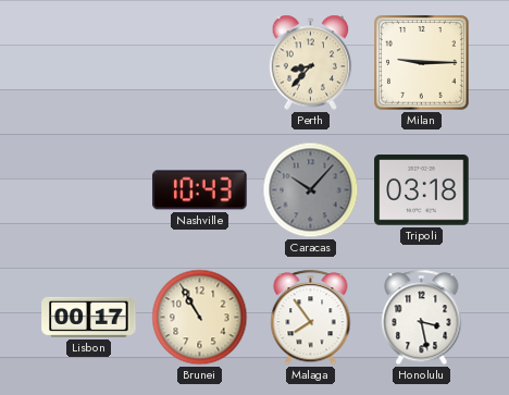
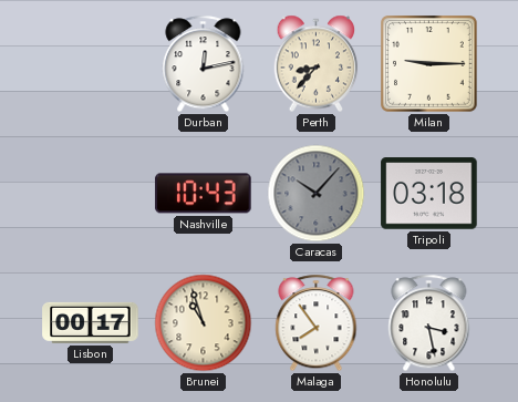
Durban: none -> 12:13 (204, 64)
Brunei: 10:55 -> 10:57 (204, 323)
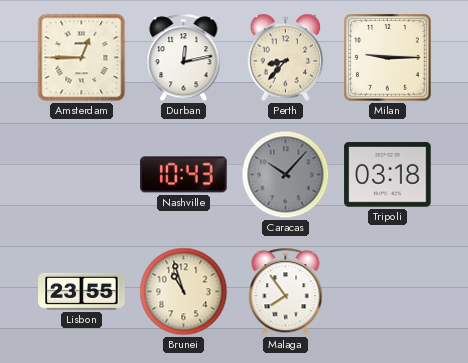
Amsterdam: none -> 12:45 (82, 58)
Lisbon: 00:17 -> 23:55 (82, 291)
Honolulu: 3:28 -> none (429, 323)
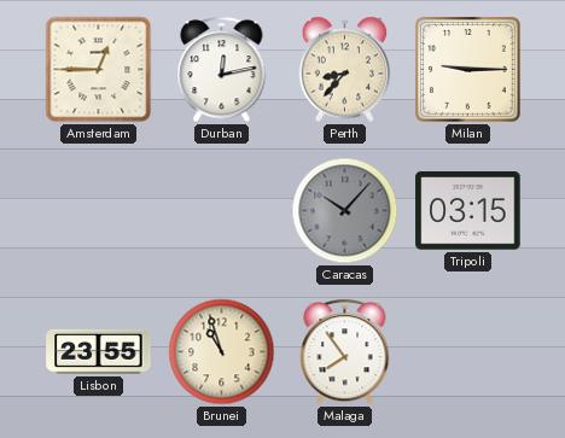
Nashville: 10:43 -> none (184, 175)
Tripoli: 03:18 -> 03:15 (468, 211)
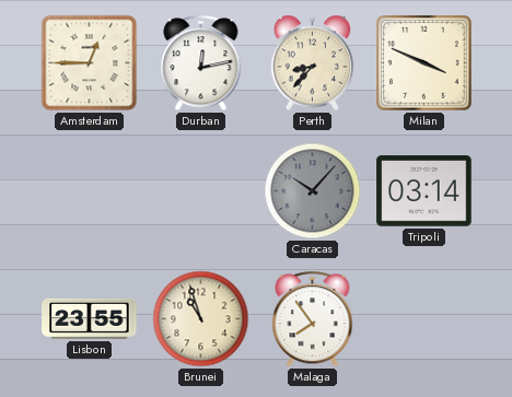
Milan: 9:15 -> 3:49 (424, 63)
Tripoli: 03:15 -> 03:14 (424, 191)
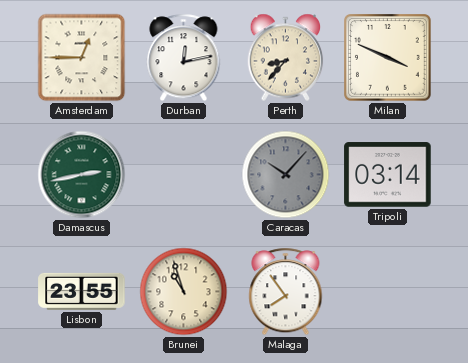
Damascus: none -> 2:43 (82, 175)
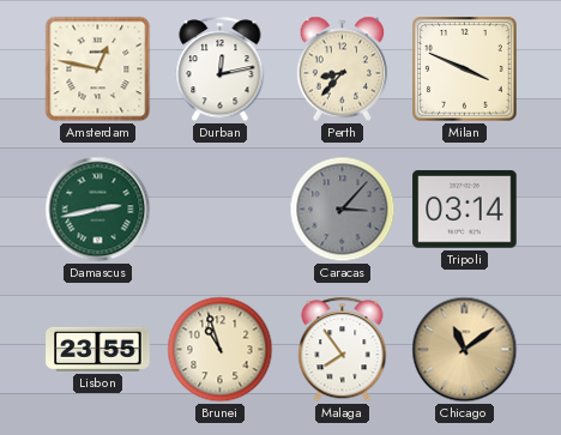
Amsterdam: 12:45 -> 12:47 (98, 70)
Caracas: 10:07 -> 3:07 (343, 210)
Chicago: none -> 11:09 (465, 350)
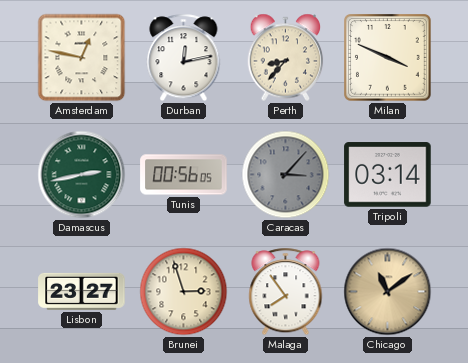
Tunis: none -> 00:56 (184, 175)
Lisbon: 23:55 -> 23:27 (82, 291)
Brunei: 10:57 -> 2:57 (184, 292)
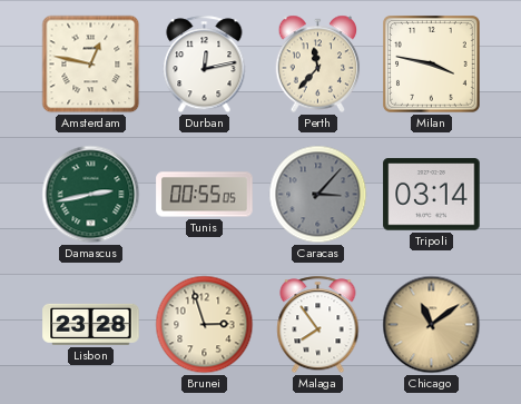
Perth: 8:37 -> 11:37 (318, 65)
Milan: 3:49 -> 3:47 (432, 65)
Tunis: 00:56 -> 00:55 (205, 195)
Lisbon: 23:27 -> 23:28 (91, 324)
